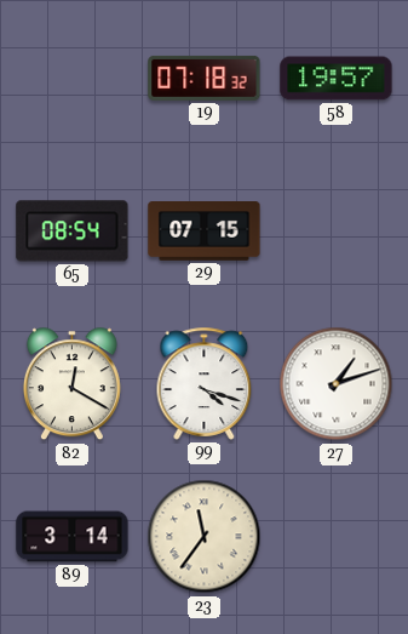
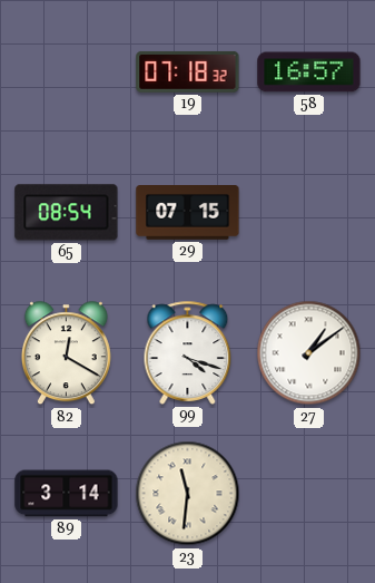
58: 19:57 -> 16:57 (309, 72)
27: 1:12 -> 1:09 (309, 353)
23: 11:36 -> 11:31 (188, 494)
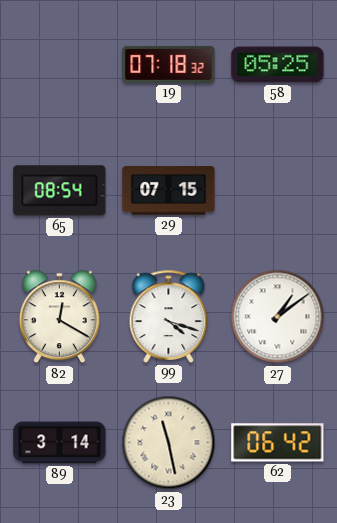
58: 16:57 -> 05:25 (278, 65)
23: 11:31 -> 11:28 (169, 443)
62: none -> 06:42 (278, 443)
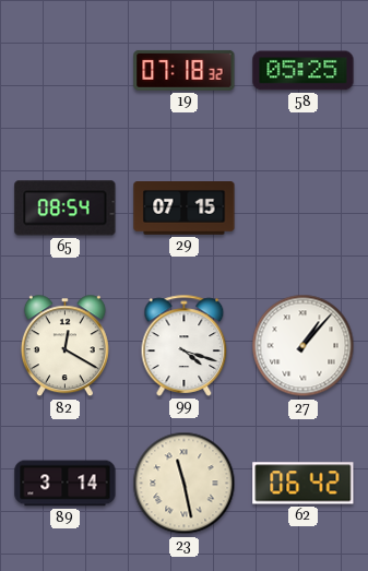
27: 1:09 -> 1:07 (304, 346)
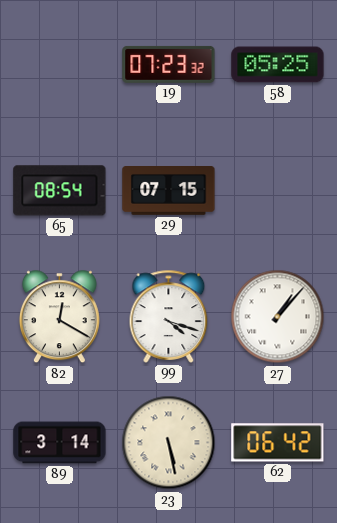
19: 07:18 -> 07:23 (169, 64)
23: 11:28 -> 5:28 (169, 443)
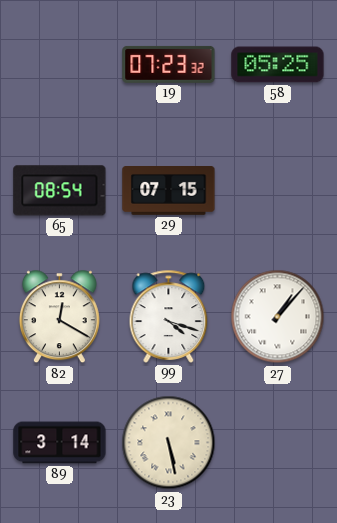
62: 06:42 -> none (278, 443)
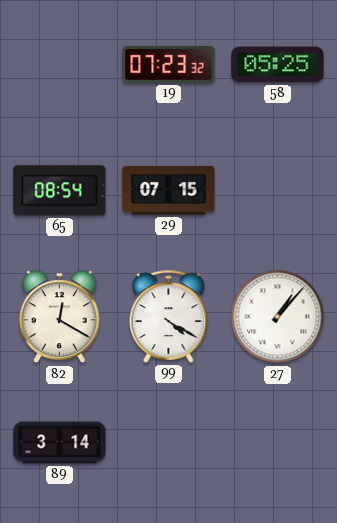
99: 4:18 -> 4:20 (169, 316)
23: 5:28 -> none (169, 443)
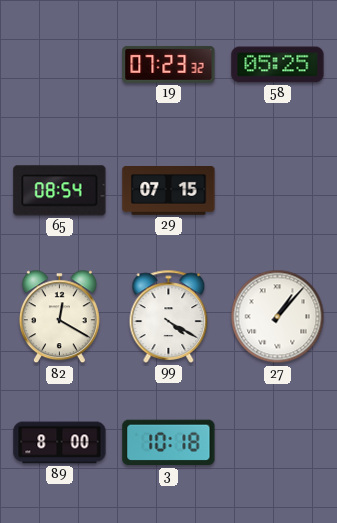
89: 3:14 -> 8:00 (60, 443)
3: none -> 10:18 (169, 443)
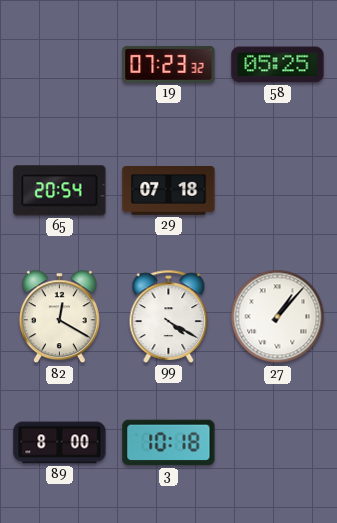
65: 08:54 -> 20:54 (60, 191)
29: 07:15 -> 07:18 (169, 191)
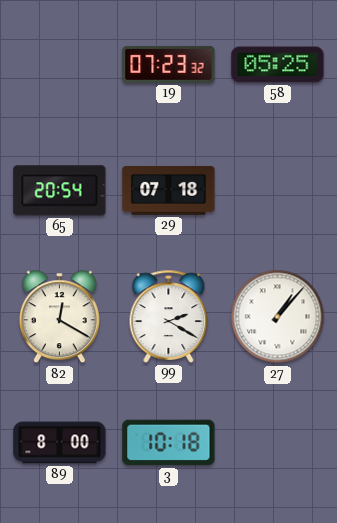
99: 4:20 -> 2:20 (169, 316)
